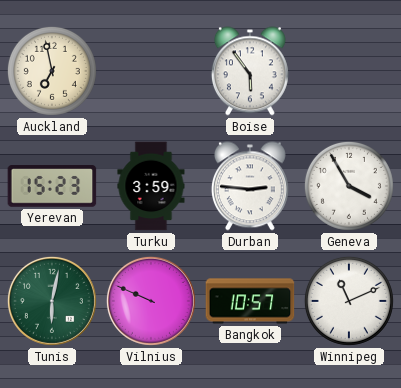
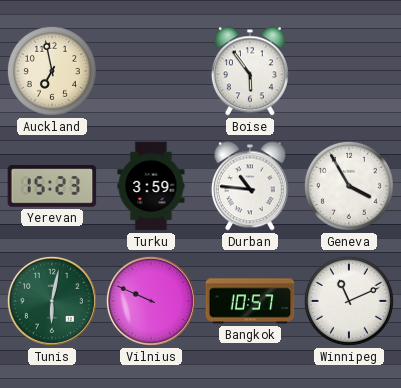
Durban: 2:46 -> 10:46 (250, 186)
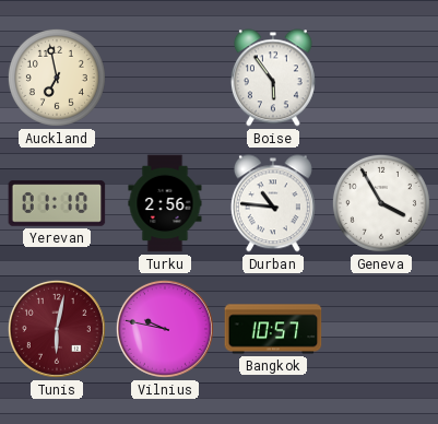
Yerevan: 15:23 -> 01:10 (57, 203)
Turku: 3:59 -> 2:56 (165, 203)
Tunis dial: green -> burgundy (57, 329)
Vilnius: 9:49 -> 9:47 (165, 329)
Winnipeg: 11:11 -> none (349, 301)
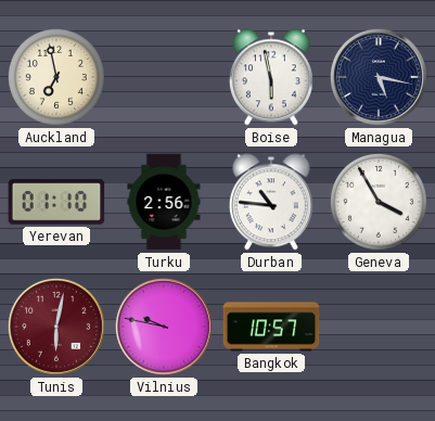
Boise: 5:54 -> 5:58 (271, 77)
Managua: none -> 5:17 (379, 77)
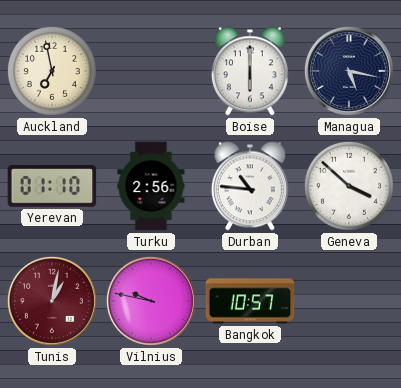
Boise: 5:58 -> 6:00 (250, 71)
Geneva: 3:55 -> 3:52 (349, 186)
Tunis: 6:02 -> 1:02 (52, 301)
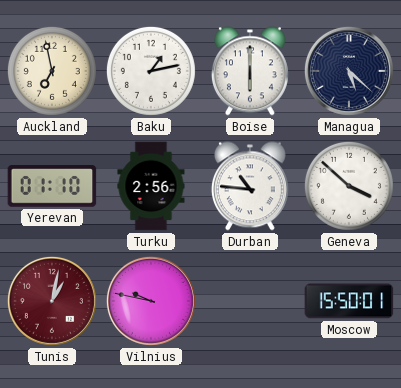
Baku: none -> 1:13 (151, 71)
Managua: 5:17 -> 5:22 (349, 71)
Bangkok: 10:57 -> none (250, 301)
Moscow: none -> 15:50 (349, 301)
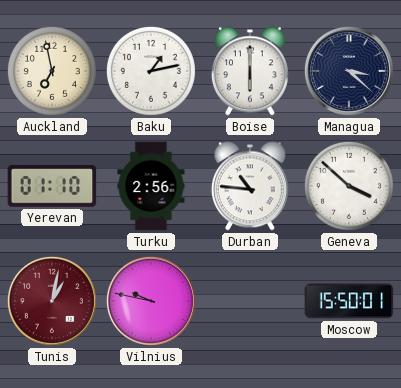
Managua: 5:22 -> 3:22 (349, 71)
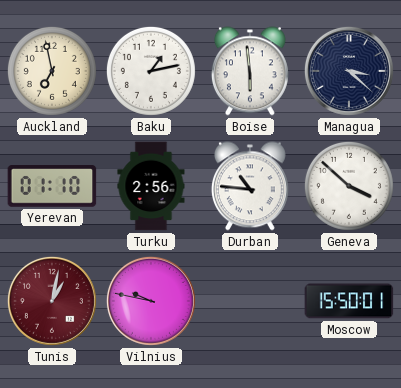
Boise: 6:00 -> 5:59 (250, 71)
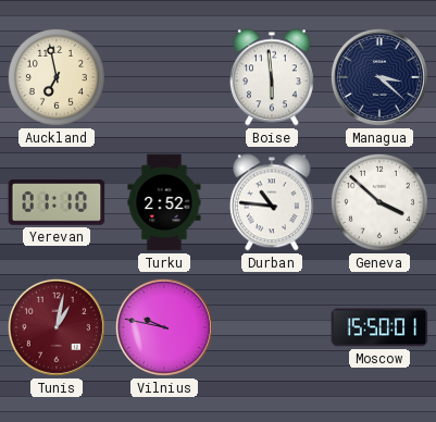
Baku: 1:13 -> none (151, 71)
Turku: 2:56 -> 2:52 (164, 202)
